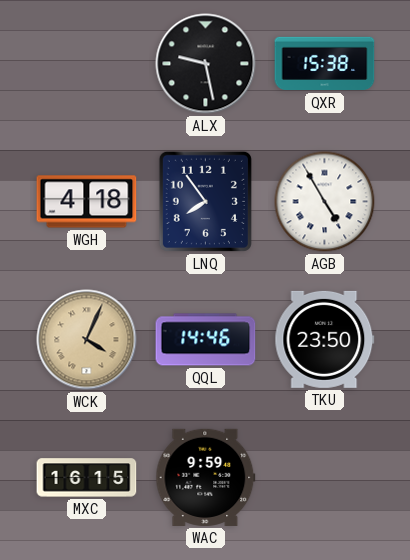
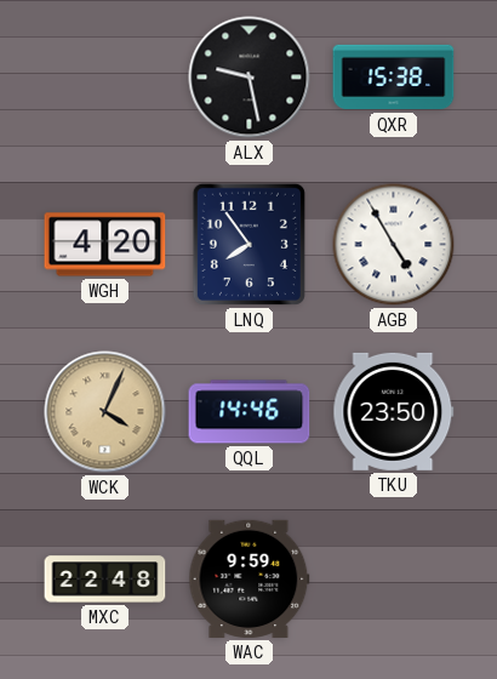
WGH: 4:18 -> 4:20 (105, 245)
MXC: 16:15 -> 22:48 (105, 580)
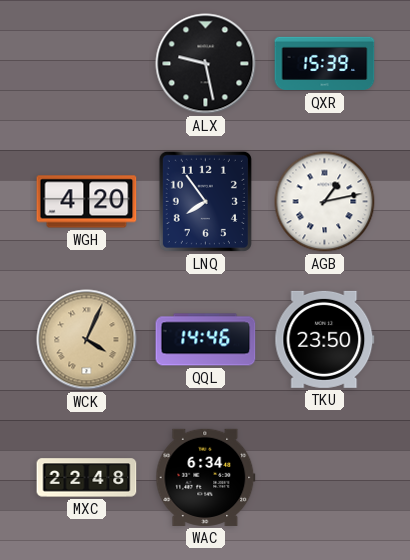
QXR: 15:38 -> 15:39 (325, 64)
AGB: 4:55 -> 1:13 (325, 202)
WAC: 9:59 -> 6:34 (206, 477)
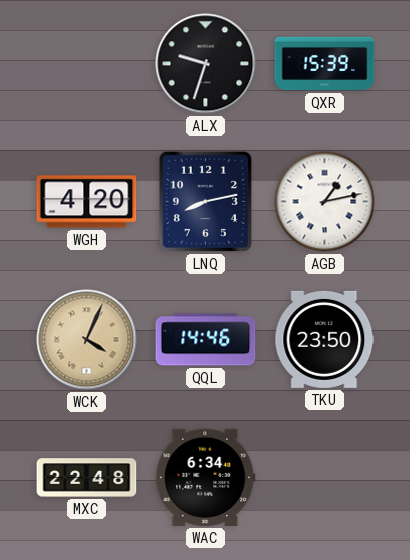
ALX: 9:28 -> 9:33 (206, 64)
LNQ: 7:54 -> 8:13 (205, 201)
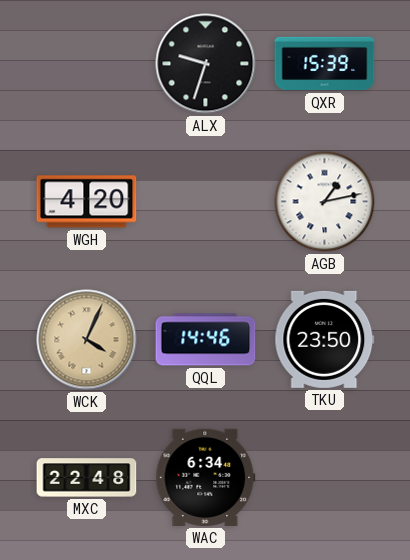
LNQ: 8:13 -> none (205, 201)
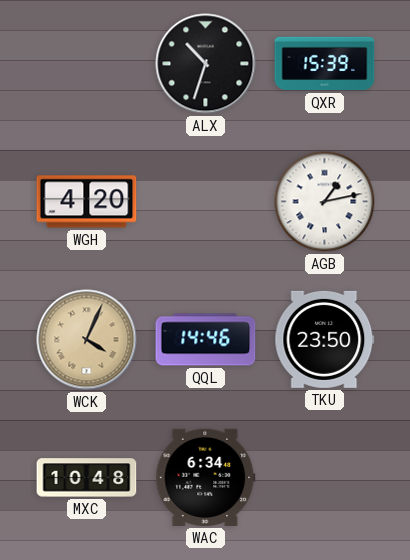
ALX: 9:33 -> 10:33 (206, 64)
MXC: 22:48 -> 10:48 (87, 478)
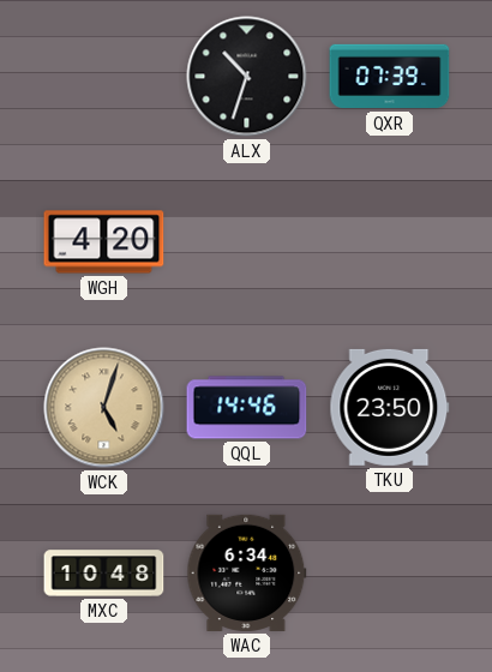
QXR: 15:39 -> 07:39 (390, 77)
AGB: 1:13 -> none (325, 202)
WCK: 4:04 -> 5:03 (104, 408)
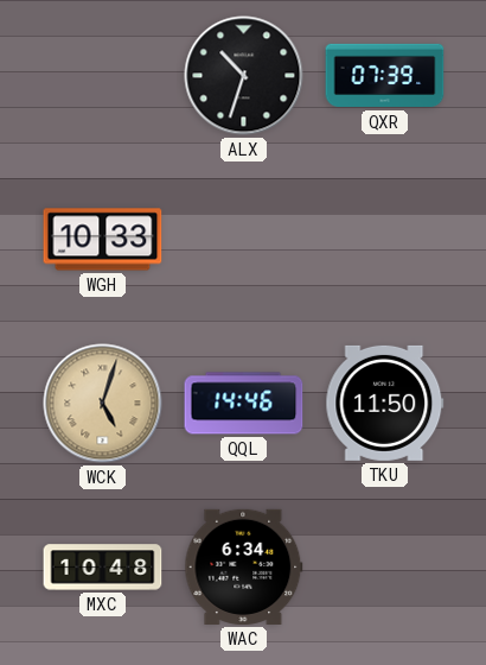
WGH: 4:20 -> 10:33 (103, 240)
TKU: 23:50 -> 11:50 (385, 403)
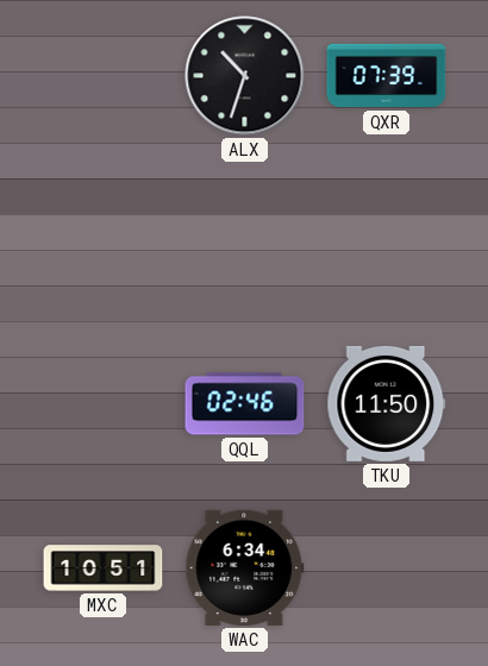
WGH: 10:33 -> none (103, 240)
WCK: 5:03 -> none (103, 404)
QQL: 14:46 -> 02:46 (245, 404)
MXC: 10:48 -> 10:51 (104, 568)
